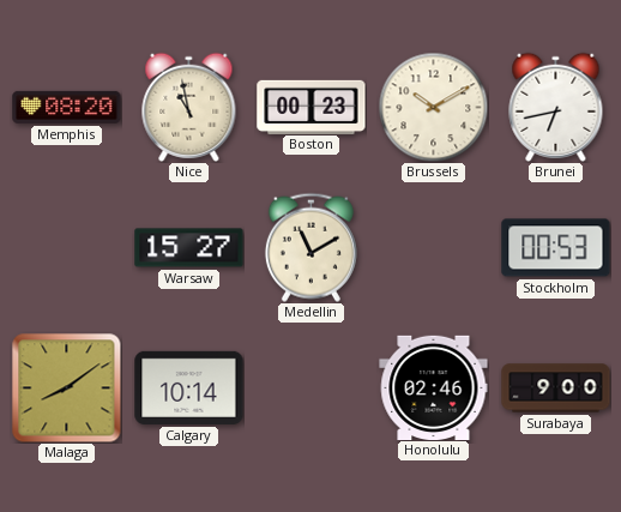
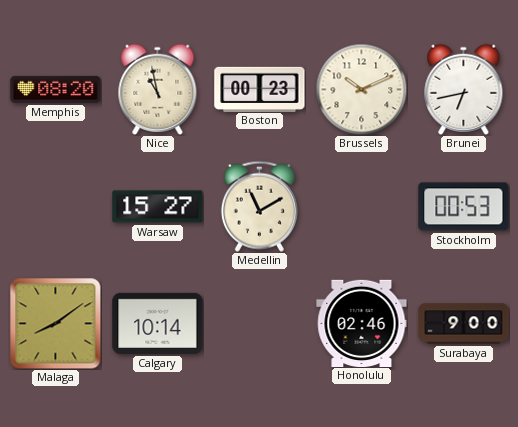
Brussels: 10:10 -> 10:11 (361, 89)
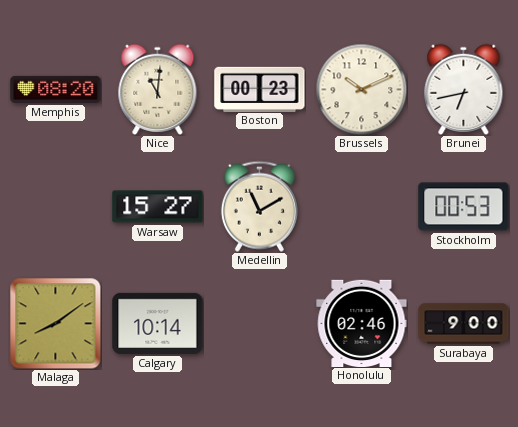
Nice: 10:58 -> 11:01 (158, 89)
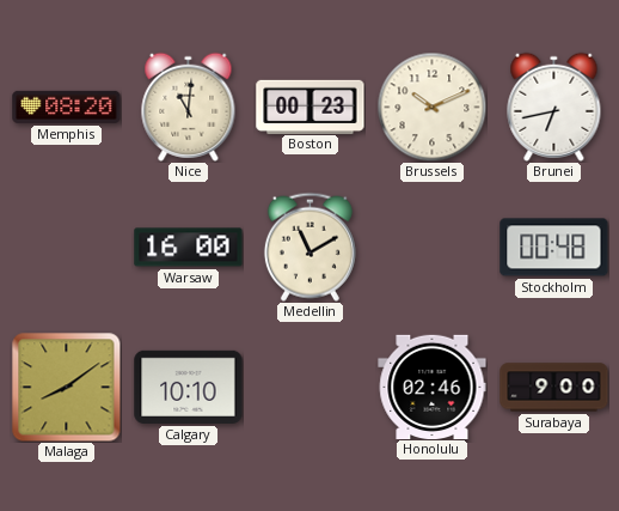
Warsaw: 15:27 -> 16:00 (189, 248)
Stockholm: 00:53 -> 00:48 (554, 248)
Calgary: 10:14 -> 10:10 (189, 387)
